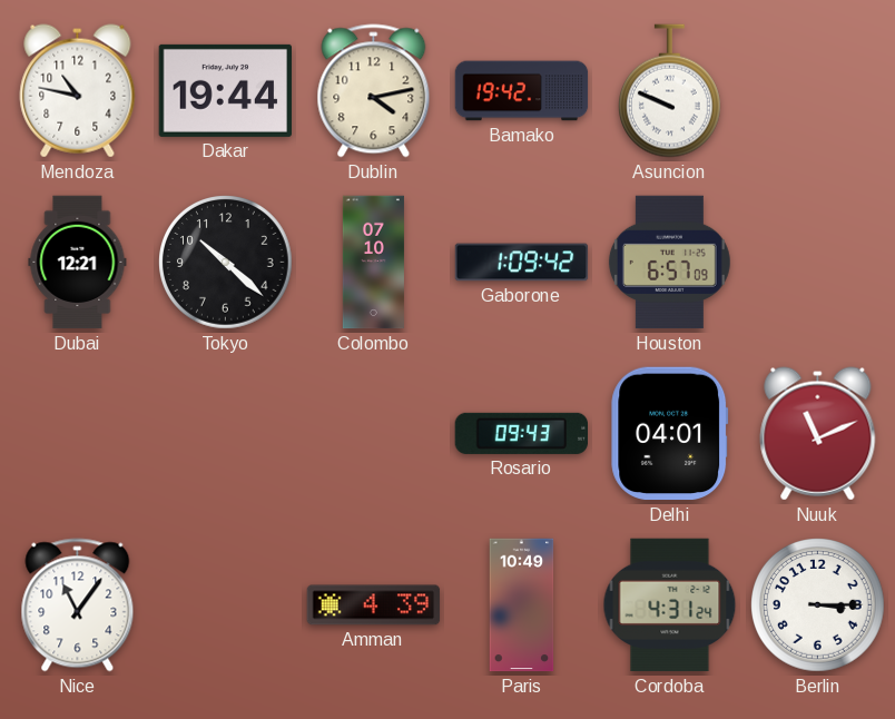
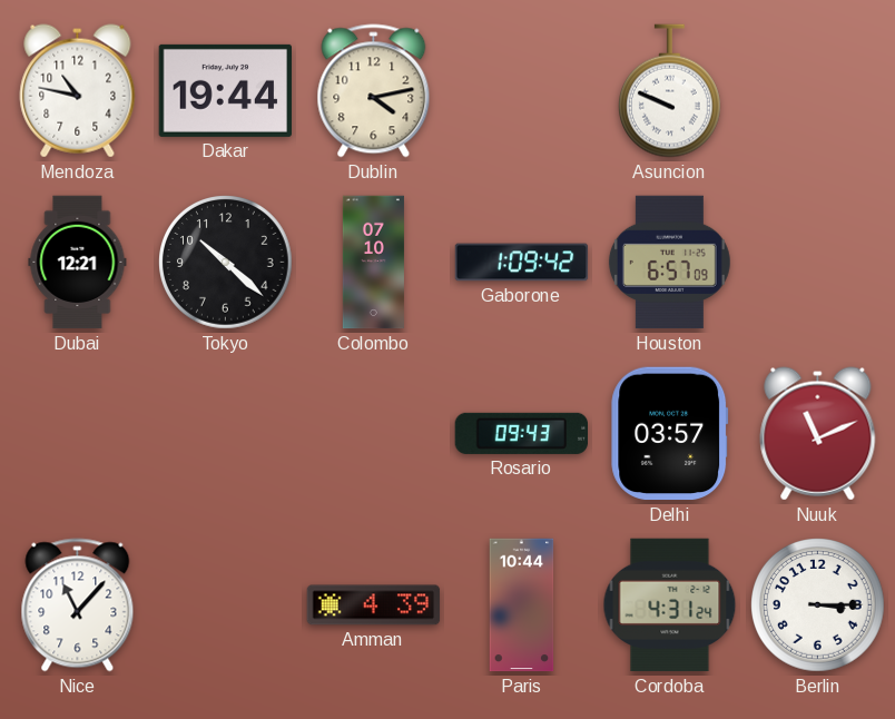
Bamako: 19:42 -> none (522, 91)
Delhi: 04:01 -> 03:57 (670, 434)
Nice: 11:06 -> 11:07 (78, 605)
Paris: 10:49 -> 10:44 (522, 605)
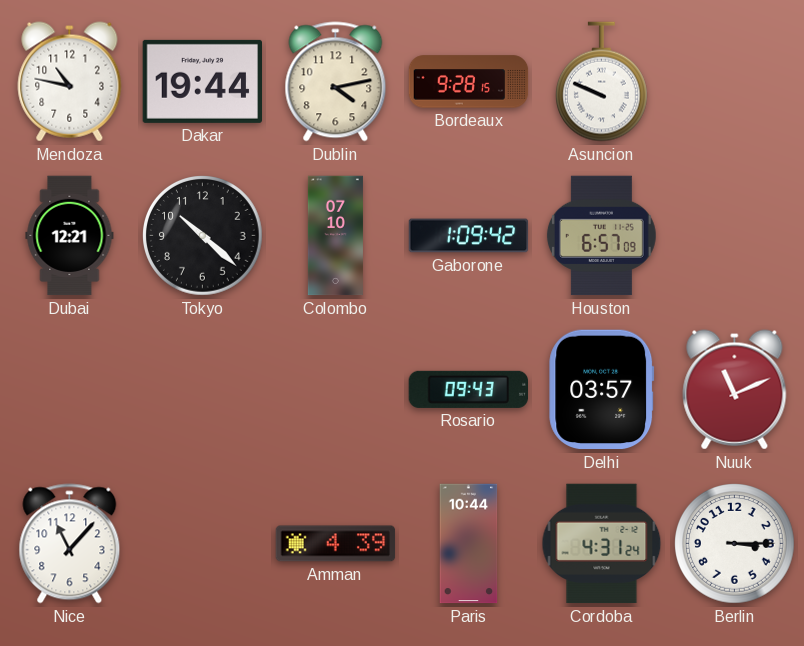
Bordeaux: none -> 9:28 (469, 82)
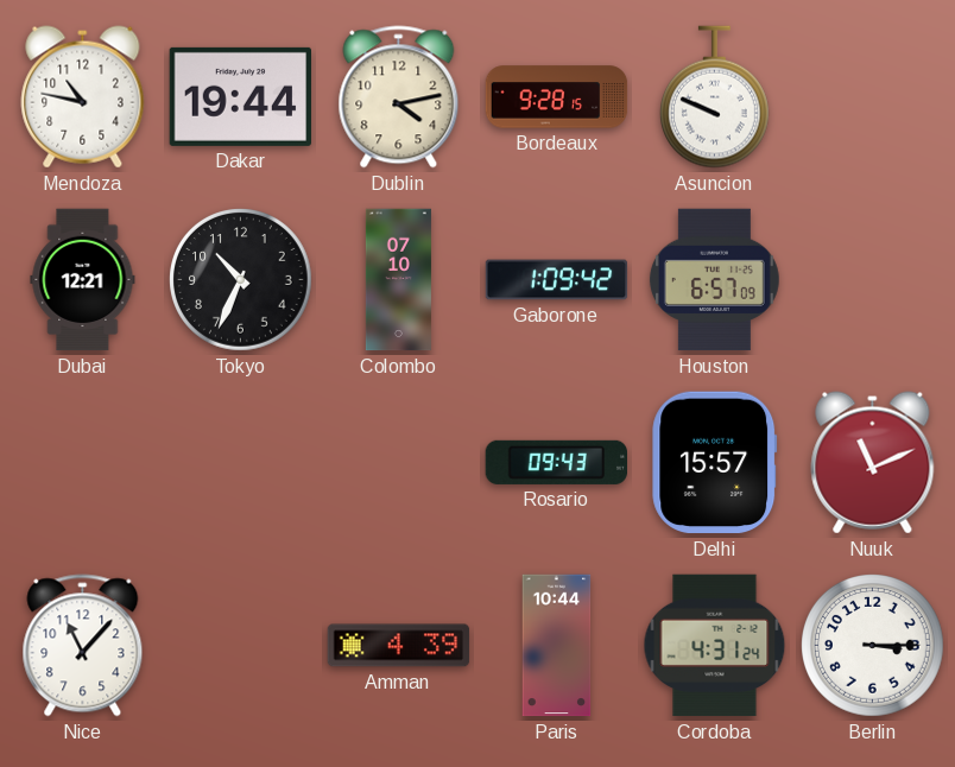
Tokyo: 10:22 -> 10:34 (241, 280)
Delhi: 03:57 -> 15:57 (715, 463)
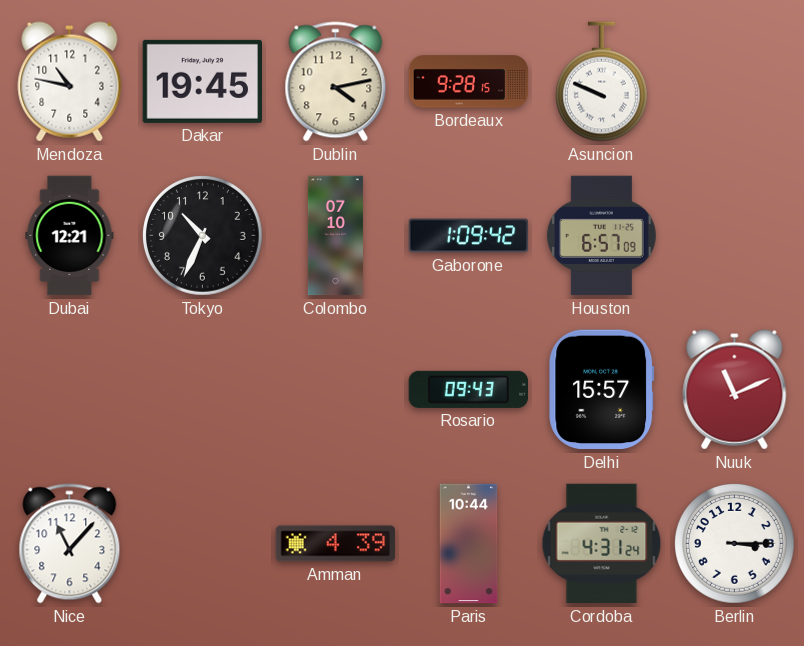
Dakar: 19:44 -> 19:45 (203, 81)
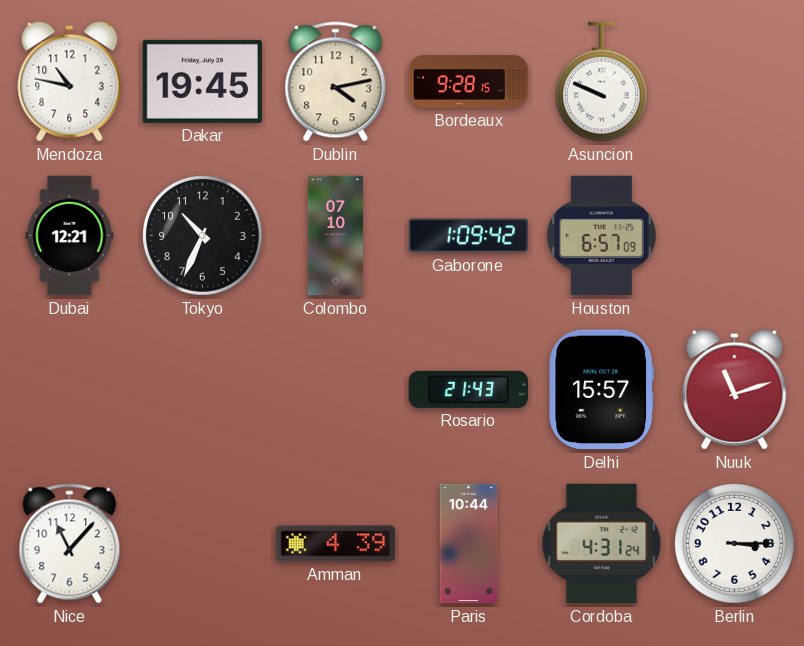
Rosario: 09:43 -> 21:43 (468, 389)
Nuuk: 11:11 -> 11:12 (735, 390)
